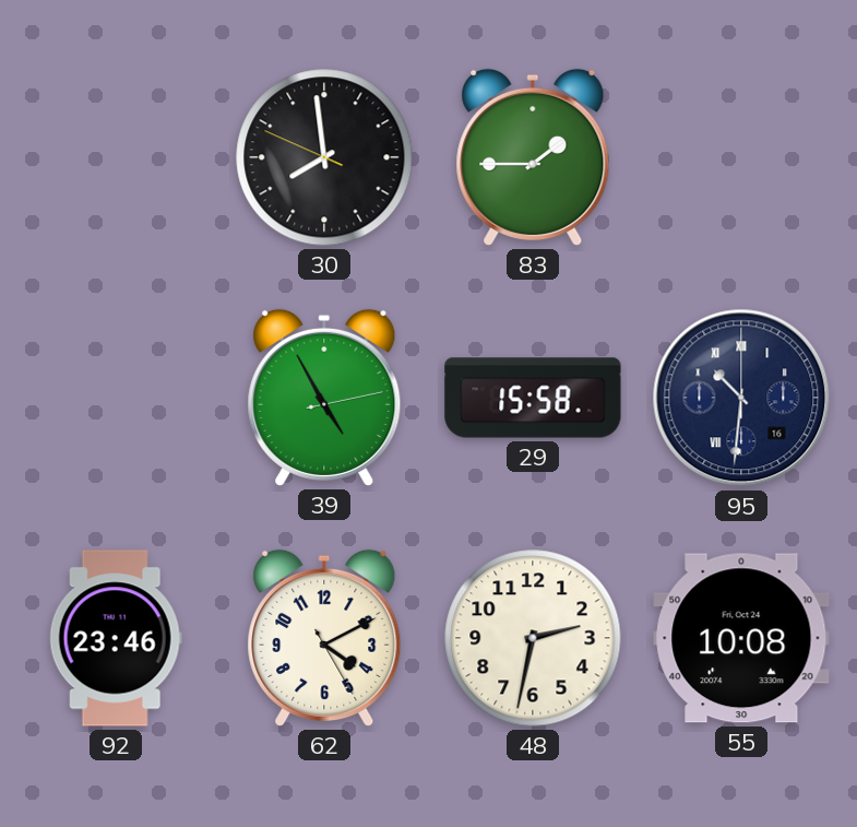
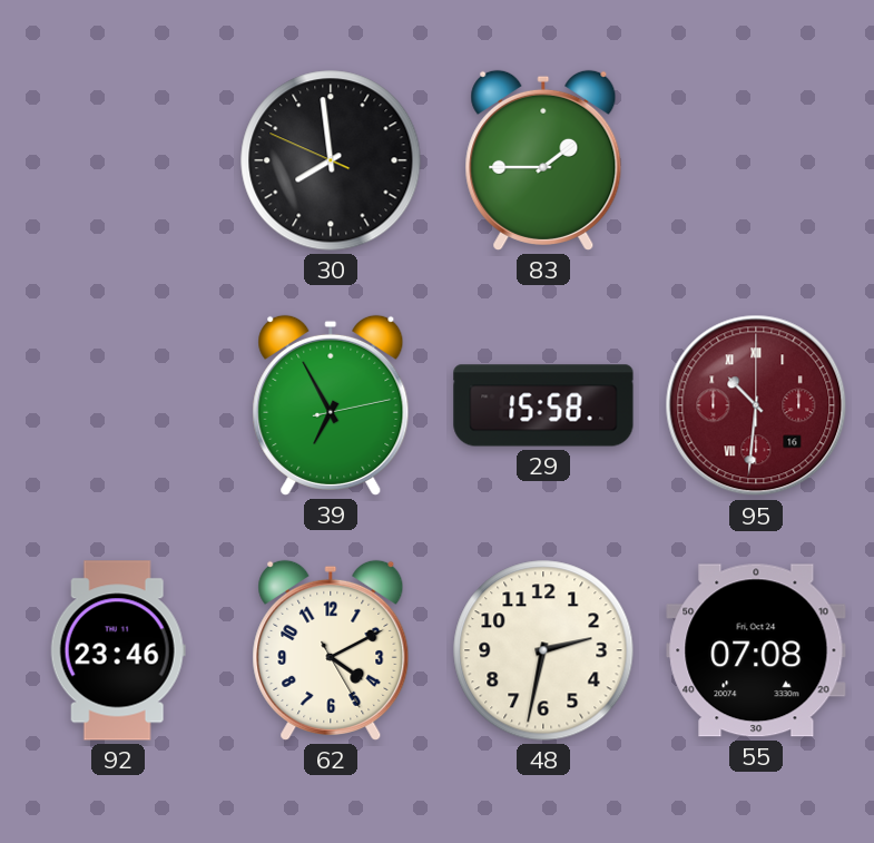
39: 4:55 -> 6:55 (331, 405)
95 dial: navy -> burgundy (756, 405)
55: 10:08 -> 07:08 (756, 650)
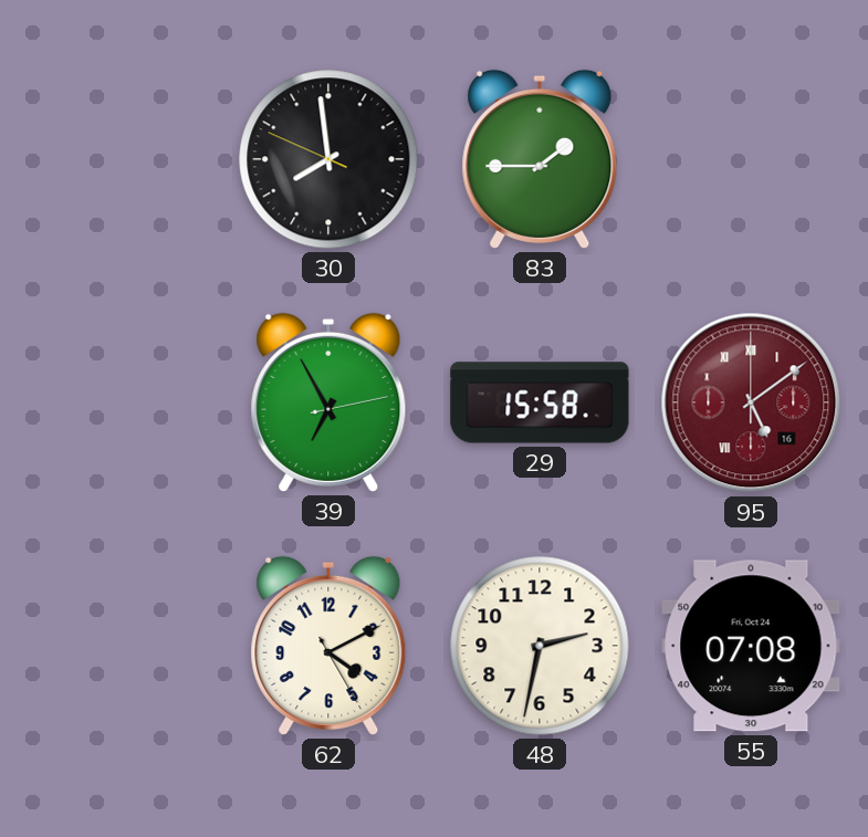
95: 10:31 -> 5:09 (751, 402)
92: 23:46 -> none (118, 650)
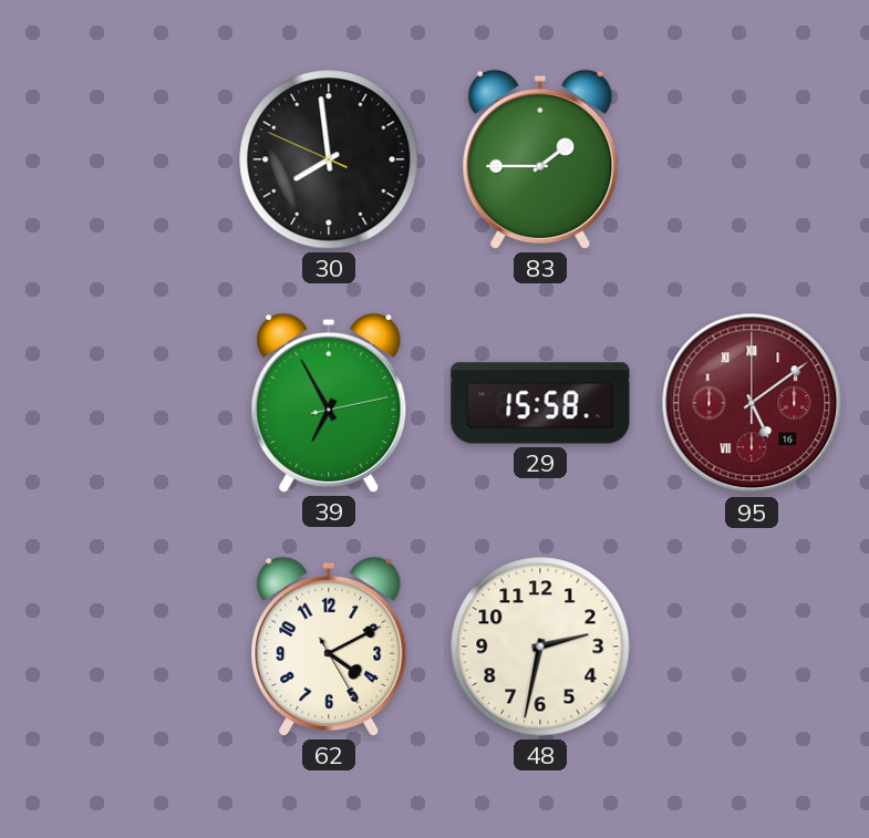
55: 07:08 -> none (751, 646)
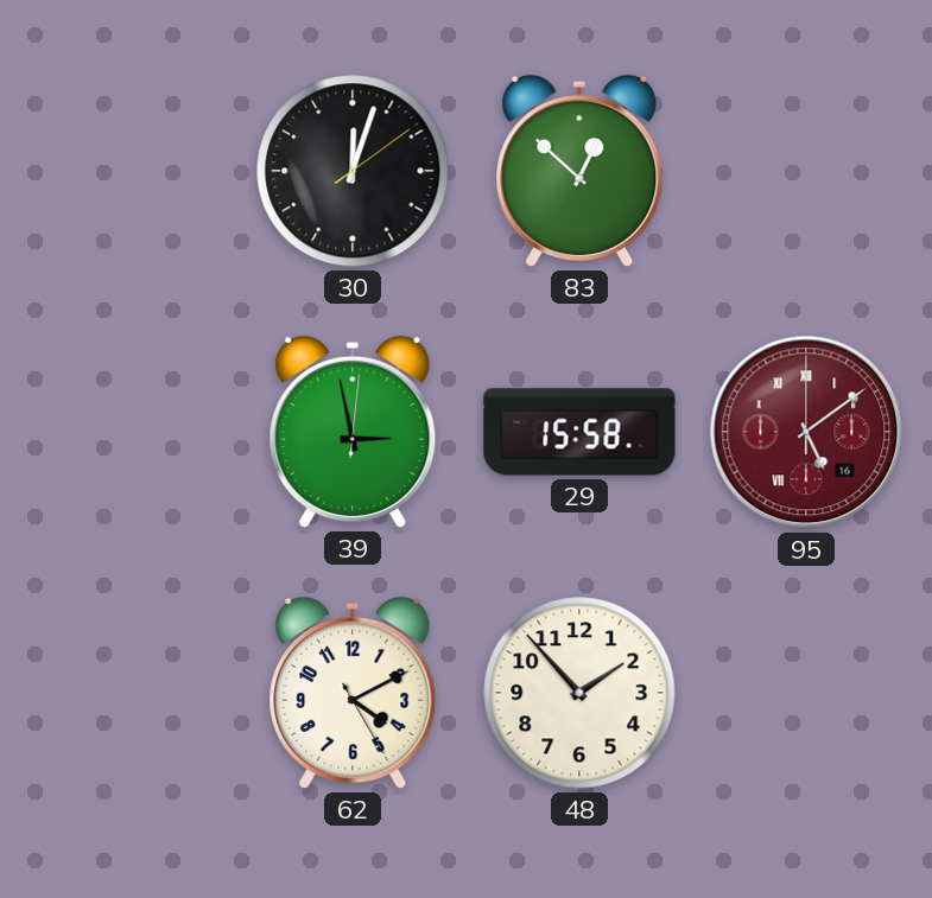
30: 7:58 -> 12:03 (353, 171)
83: 1:45 -> 12:52 (579, 171)
39: 6:55 -> 2:58 (353, 432)
48: 2:32 -> 1:53 (579, 693)
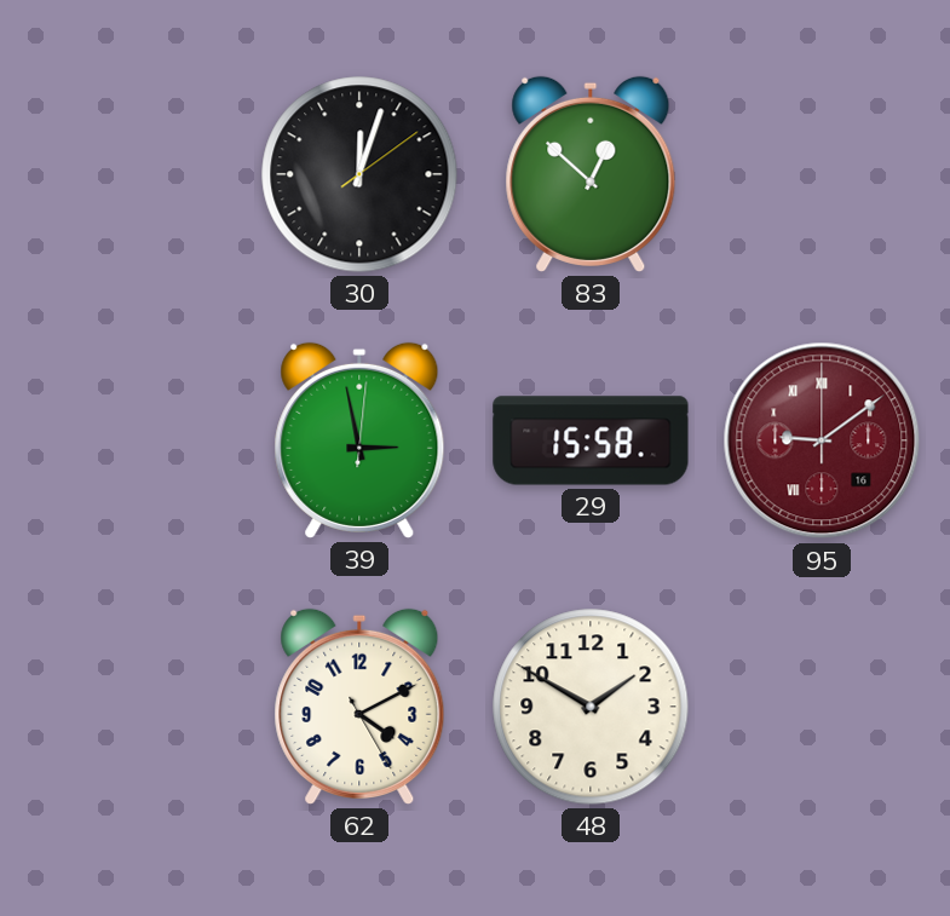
95: 5:09 -> 9:09 (822, 440)
48: 1:53 -> 1:50 (591, 707)
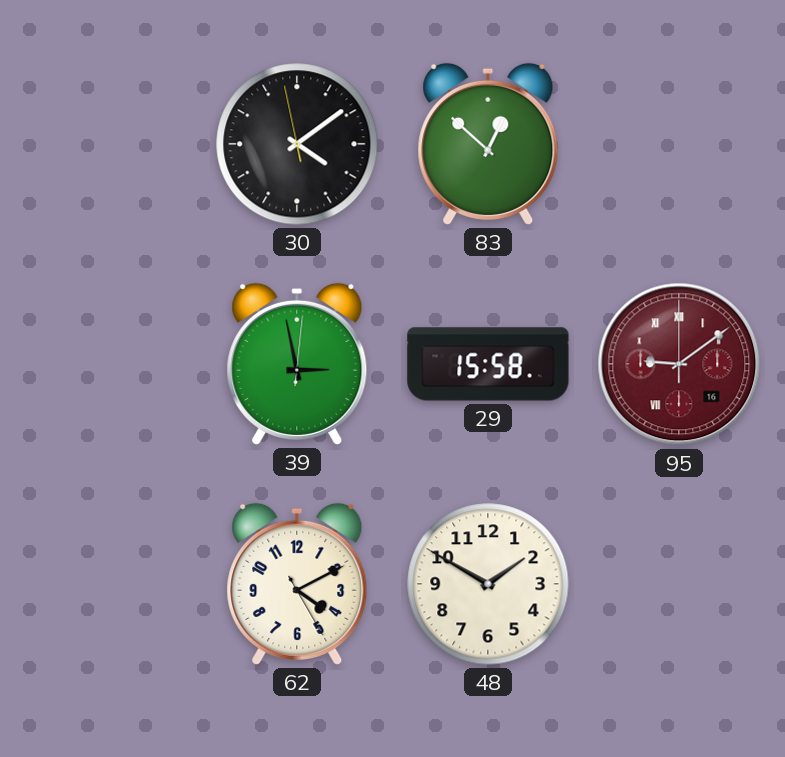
30: 12:03 -> 4:08 (297, 144)
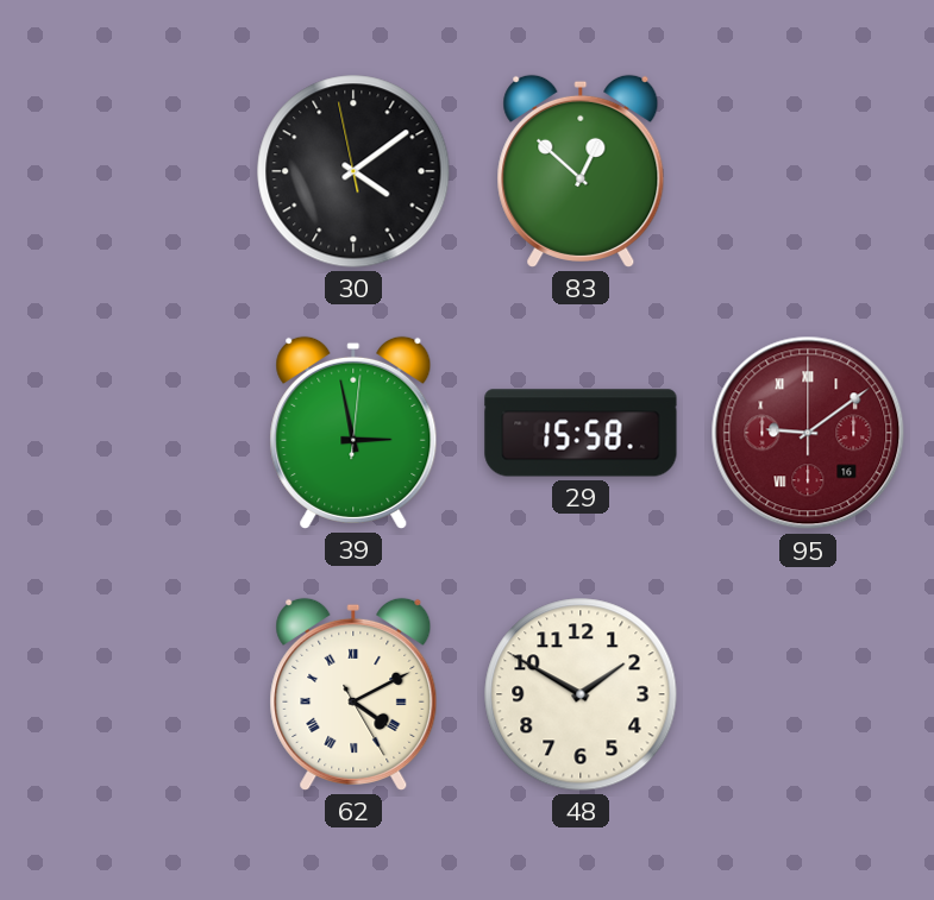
62 numerals: Arabic -> Roman (353, 694)
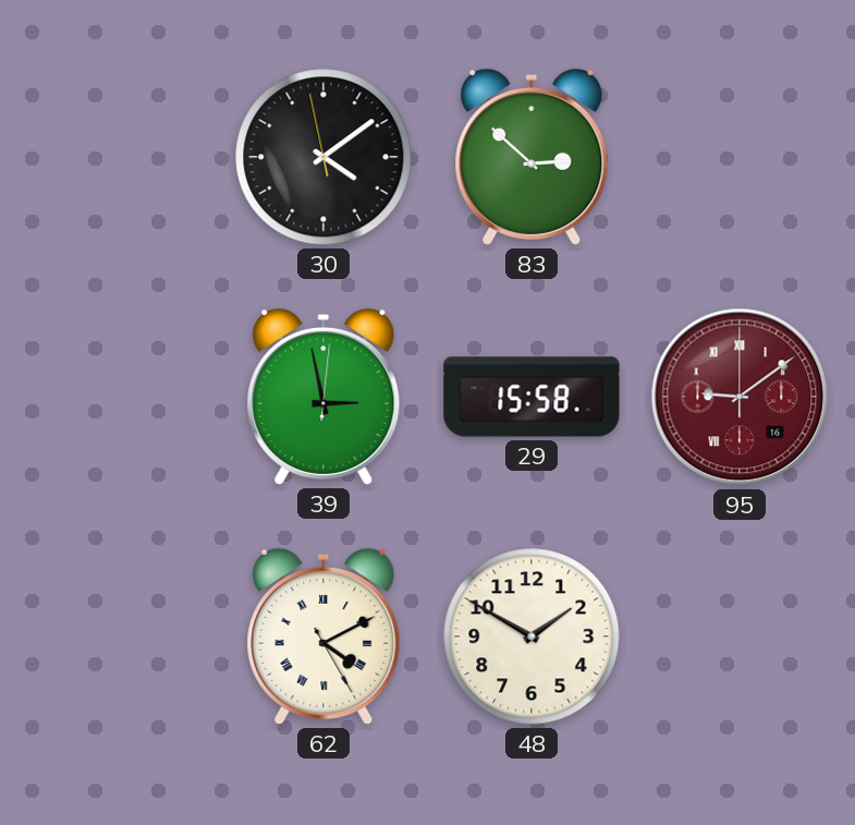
83: 12:52 -> 2:52 (532, 157)
